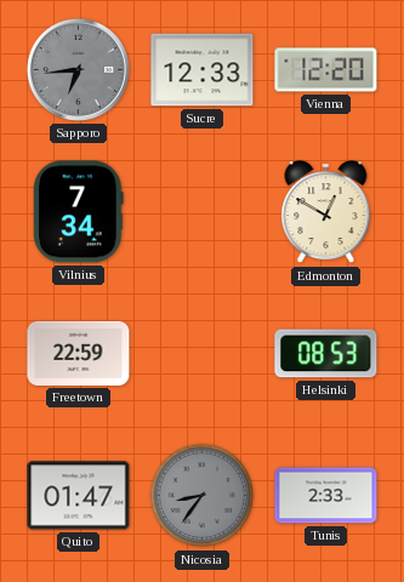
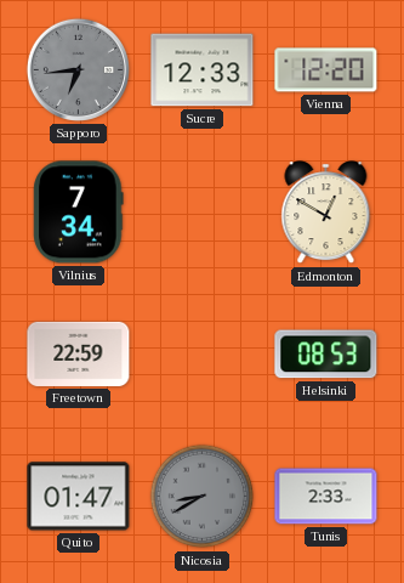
Nicosia: 8:36 -> 8:40 (203, 497)
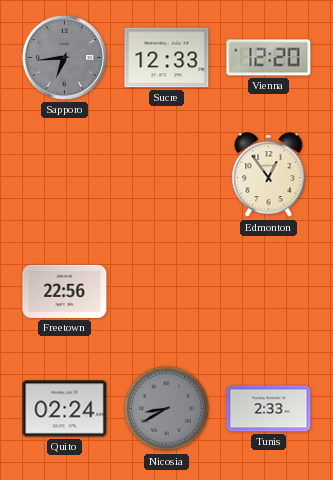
Vilnius: 7:34 -> none (79, 213)
Edmonton: 12:50 -> 12:54 (269, 175)
Freetown: 22:59 -> 22:56 (65, 291)
Helsinki: 08:53 -> none (326, 355)
Quito: 01:47 -> 02:24 (65, 409)
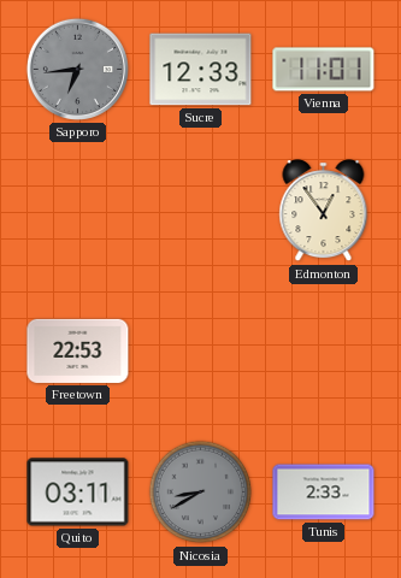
Vienna: 12:20 -> 11:01 (324, 70)
Freetown: 22:56 -> 22:53 (78, 350)
Quito: 02:24 -> 03:11 (78, 493)
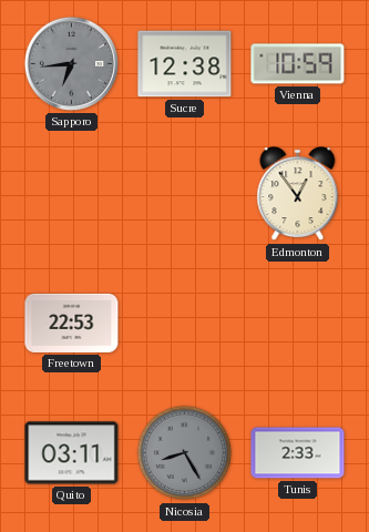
Sucre: 12:33 -> 12:38 (185, 64)
Vienna: 11:01 -> 10:59 (298, 64)
Nicosia: 8:40 -> 8:25 (185, 453)
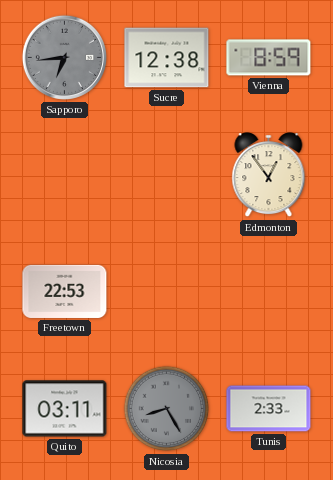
Vienna: 10:59 -> 8:59 (269, 58)
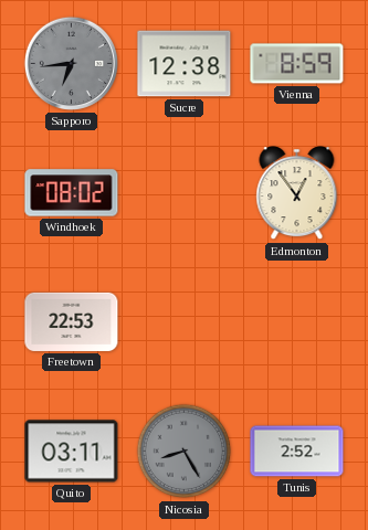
Windhoek: none -> 08:02 (72, 193)
Tunis: 2:33 -> 2:52 (297, 452)
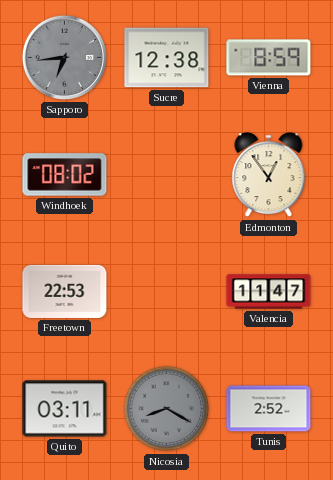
Valencia: none -> 11:47 (269, 292)
Nicosia: 8:25 -> 8:20 (167, 409)
